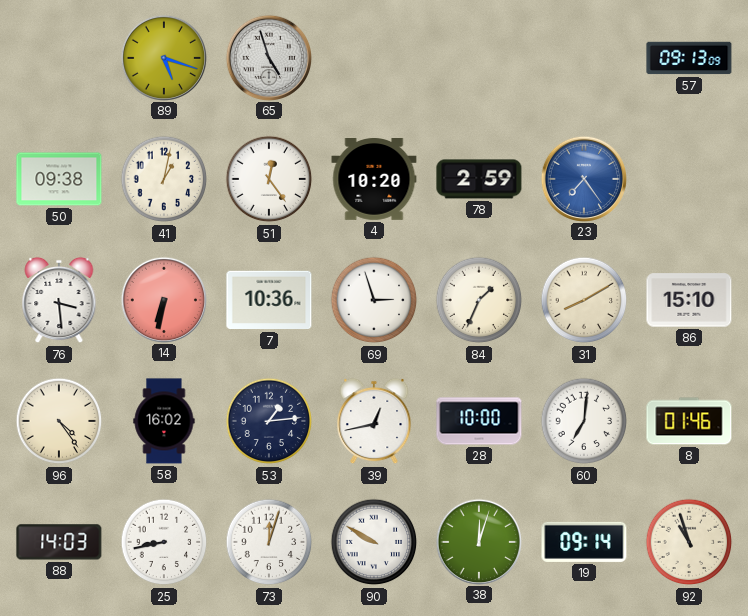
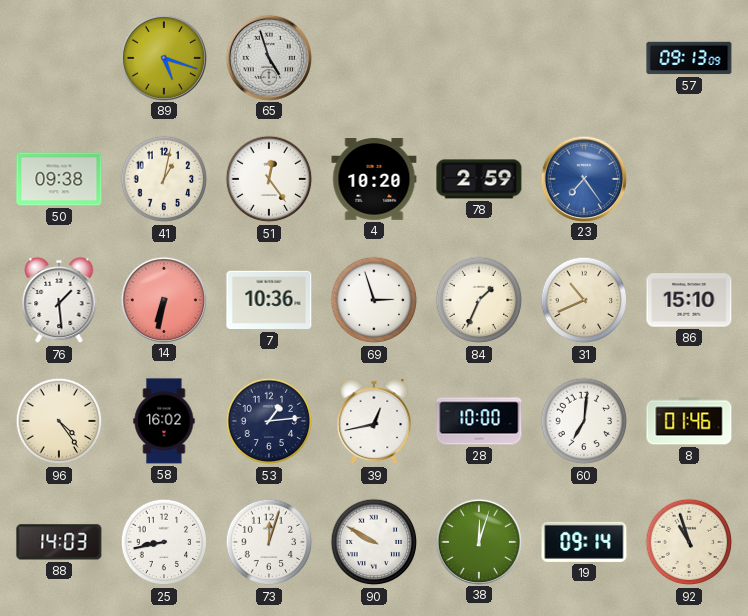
76: 3:29 -> 1:29 (59, 300)
31: 8:10 -> 10:41 (584, 300)
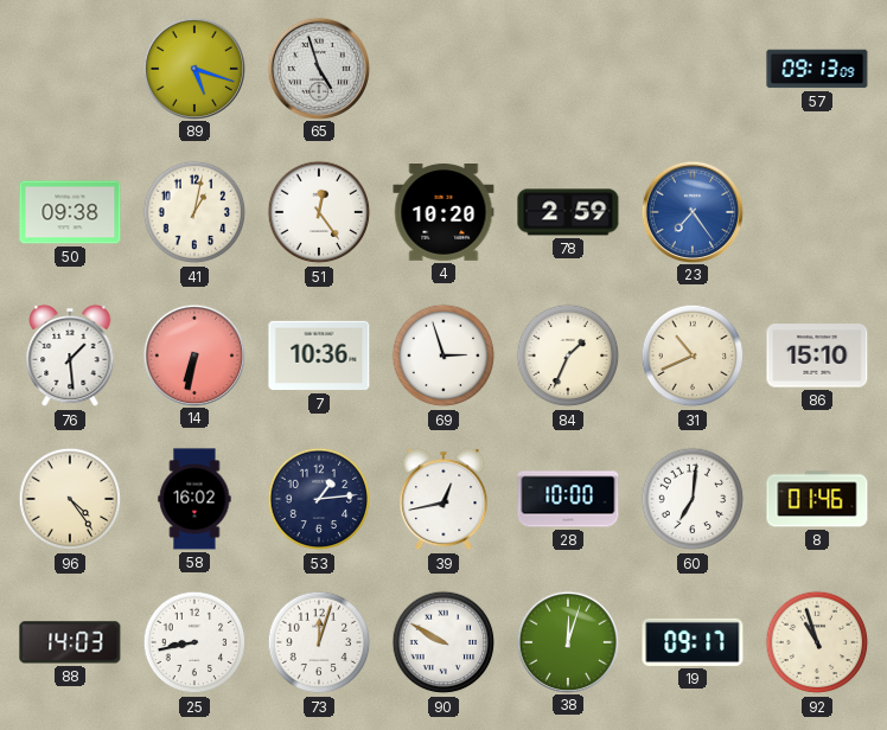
19: 09:14 -> 09:17 (693, 642)
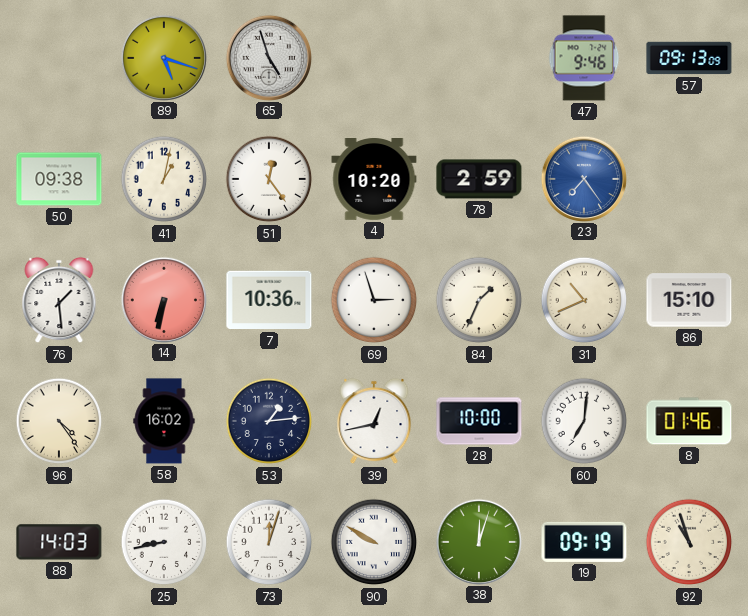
47: none -> 9:46 (584, 58)
19: 09:17 -> 09:19 (584, 542)
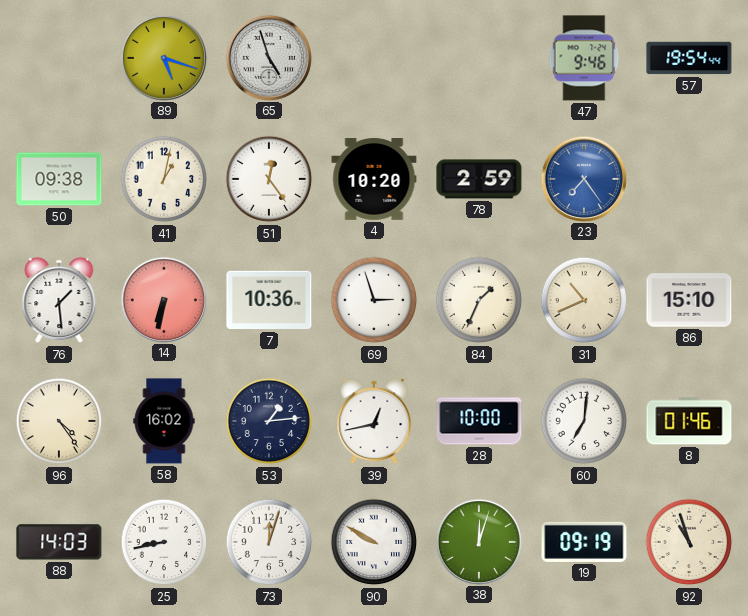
57: 09:13 -> 19:54 (689, 58)
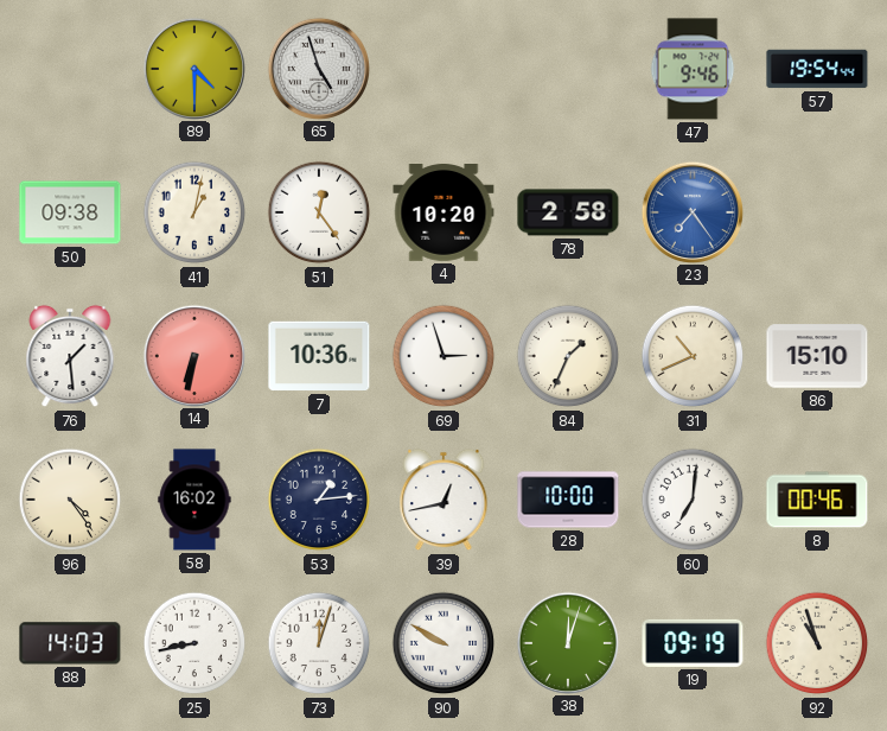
89: 5:18 -> 4:30 (193, 68)
78: 2:59 -> 2:58 (568, 212)
8: 01:46 -> 00:46 (817, 500)
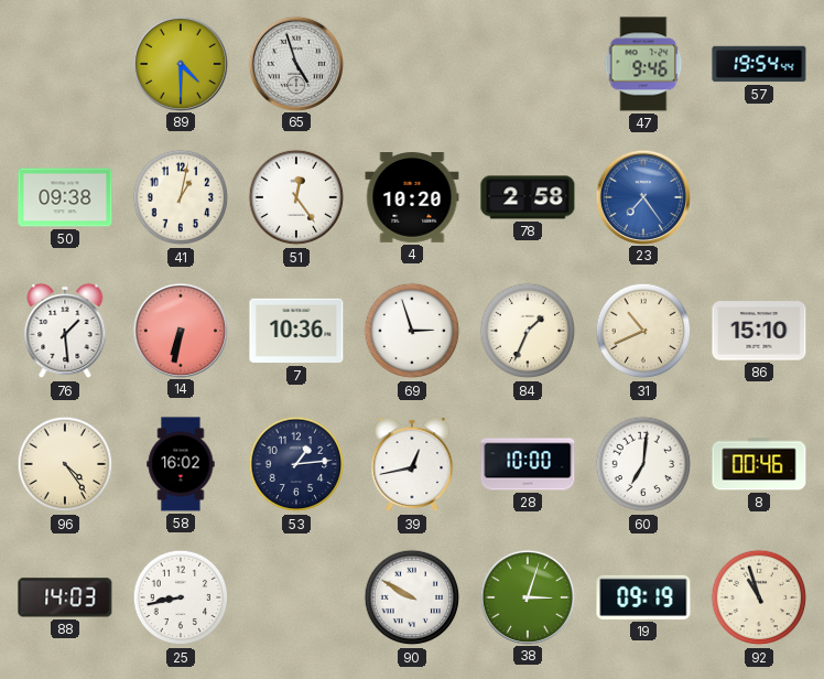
73: 12:03 -> none (319, 643)
38: 12:03 -> 3:03 (527, 596)
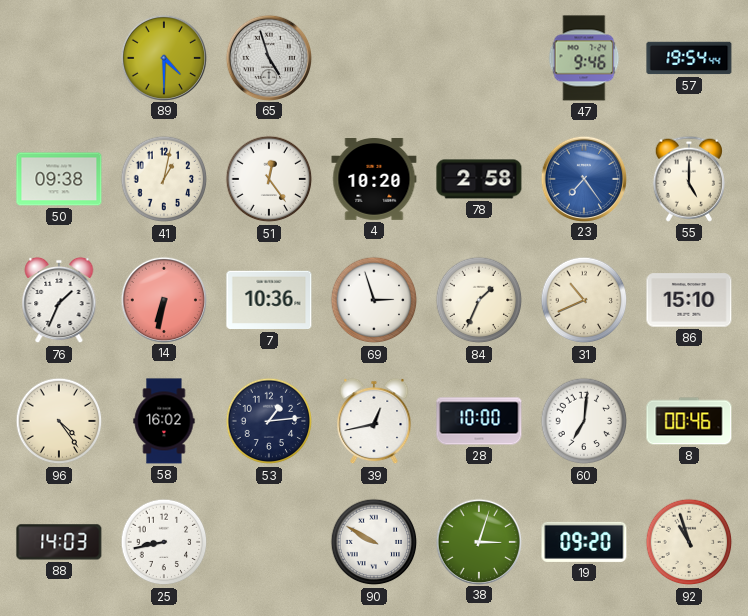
55: none -> 5:00 (689, 179)
76: 1:29 -> 1:34 (59, 300)
19: 09:19 -> 09:20 (584, 542)
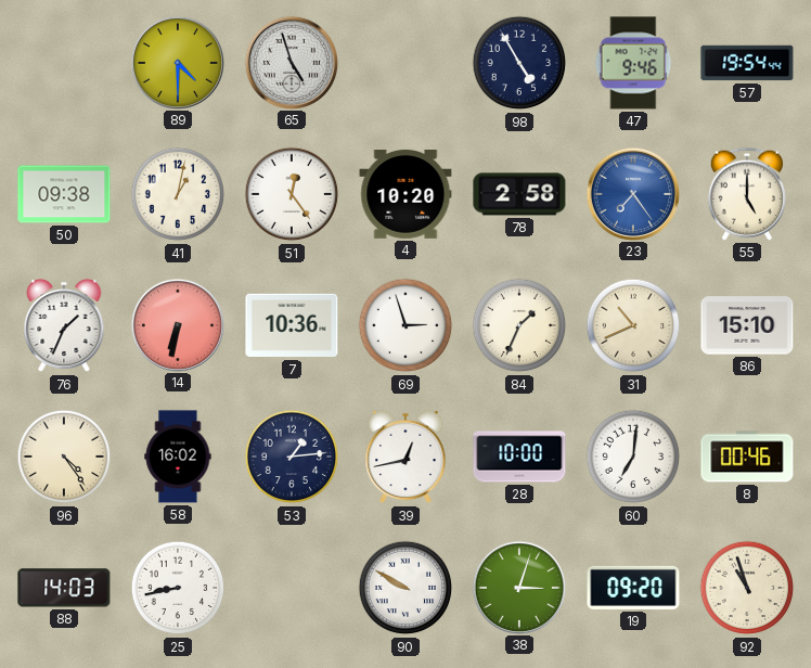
98: none -> 4:55 (519, 63)
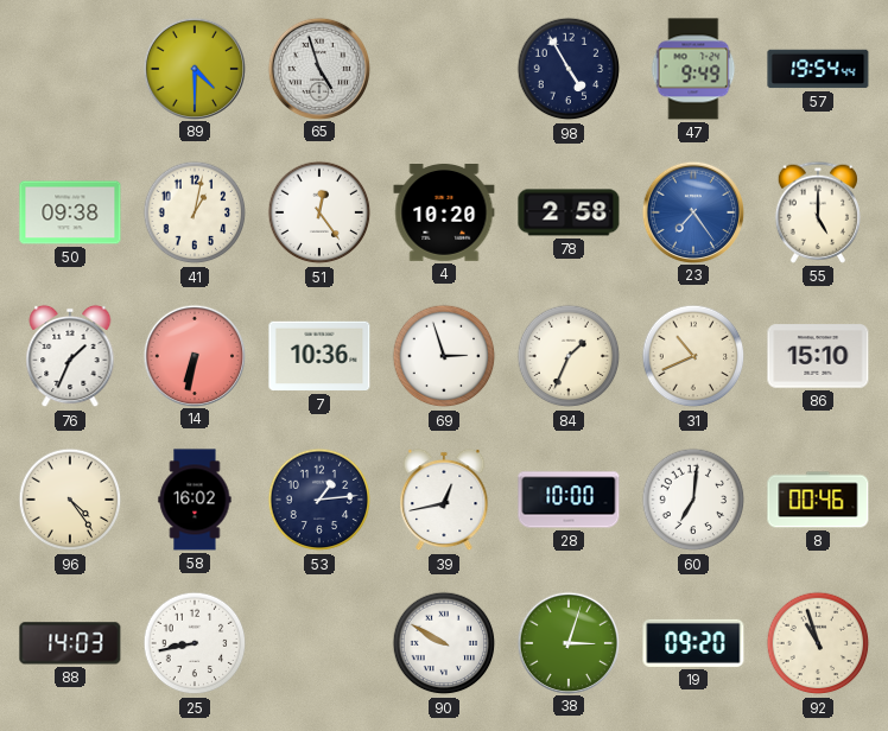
47: 9:46 -> 9:49 (693, 69)
